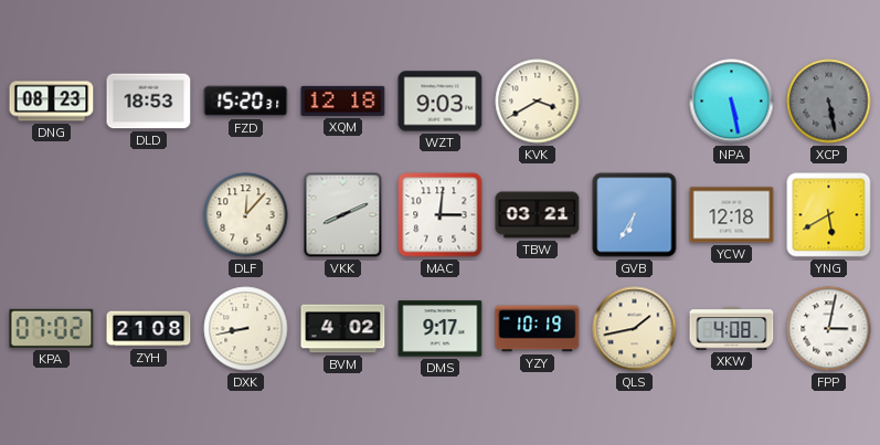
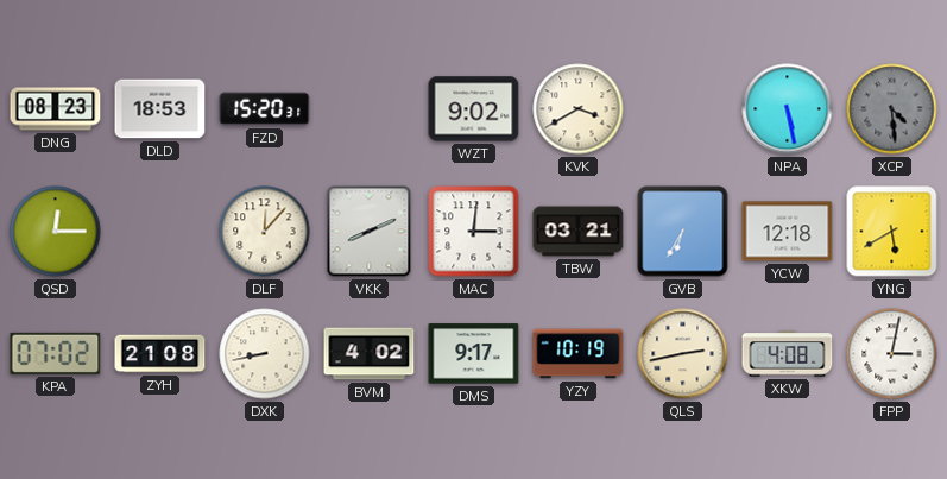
XQM: 12:18 -> none (343, 100)
WZT: 9:03 -> 9:02 (474, 109)
XCP: 5:28 -> 4:29 (892, 109)
QSD: none -> 12:15 (56, 232)
QLS: 1:43 -> 2:43 (683, 354)
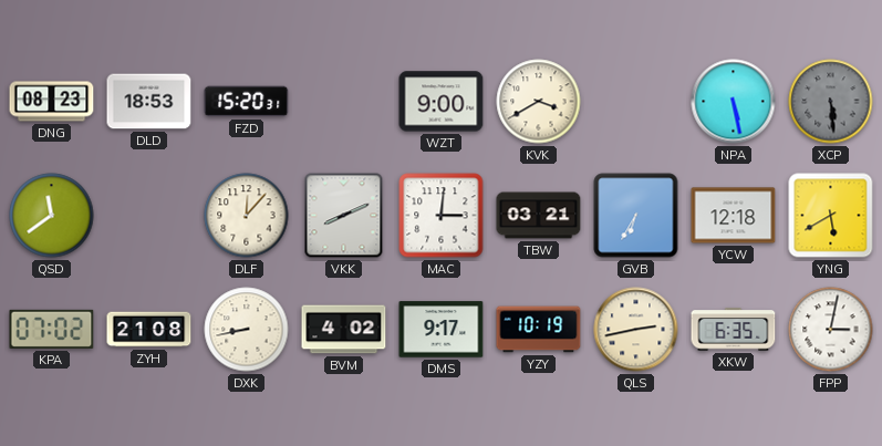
WZT: 9:02 -> 9:00 (442, 102)
XCP: 4:29 -> 5:29 (831, 102)
QSD: 12:15 -> 11:39 (52, 216)
XKW: 4:08 -> 6:35 (734, 330)
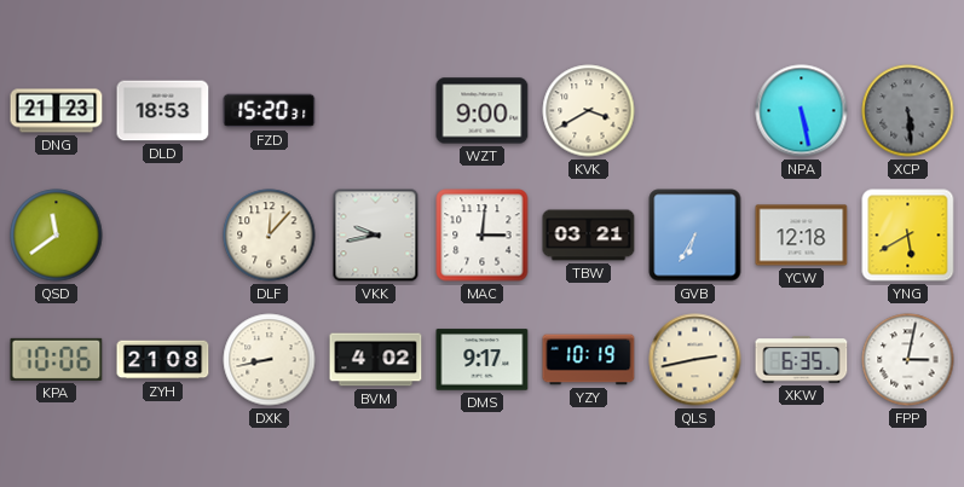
DNG: 08:23 -> 21:23 (57, 111)
VKK: 8:11 -> 9:43 (376, 236)
KPA: 07:02 -> 10:06 (57, 359)
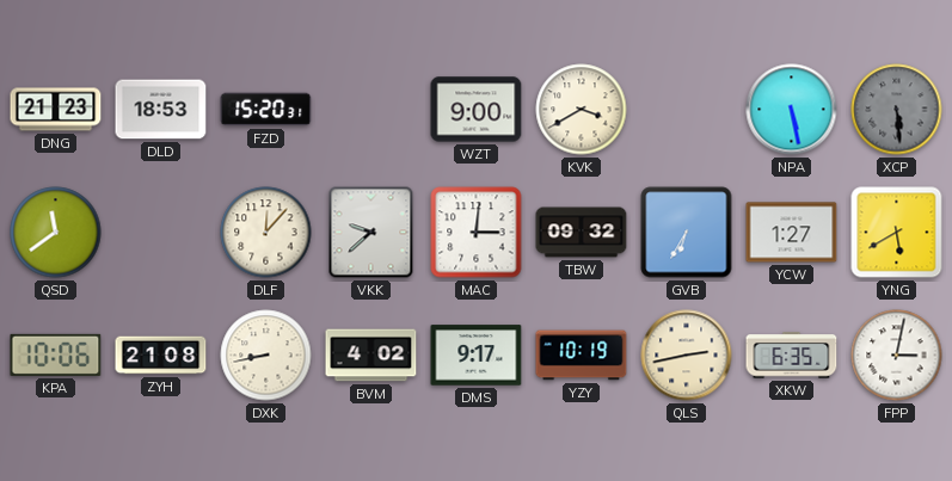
VKK: 9:43 -> 9:38 (371, 233)
TBW: 03:21 -> 09:32 (582, 233)
YCW: 12:18 -> 1:27 (792, 233)
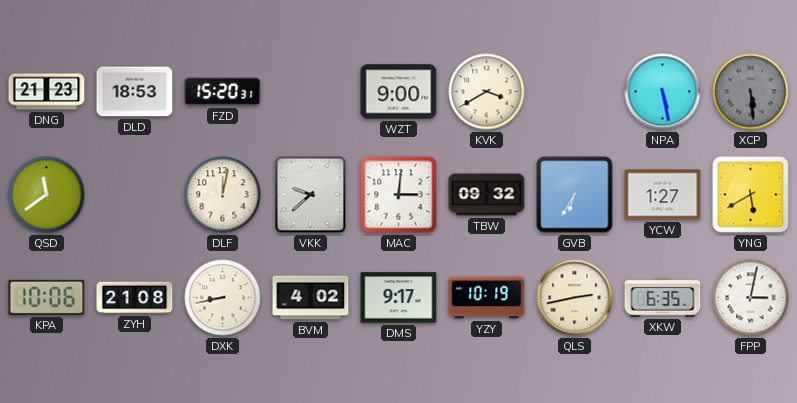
DLF: 12:07 -> 12:02 (223, 195)
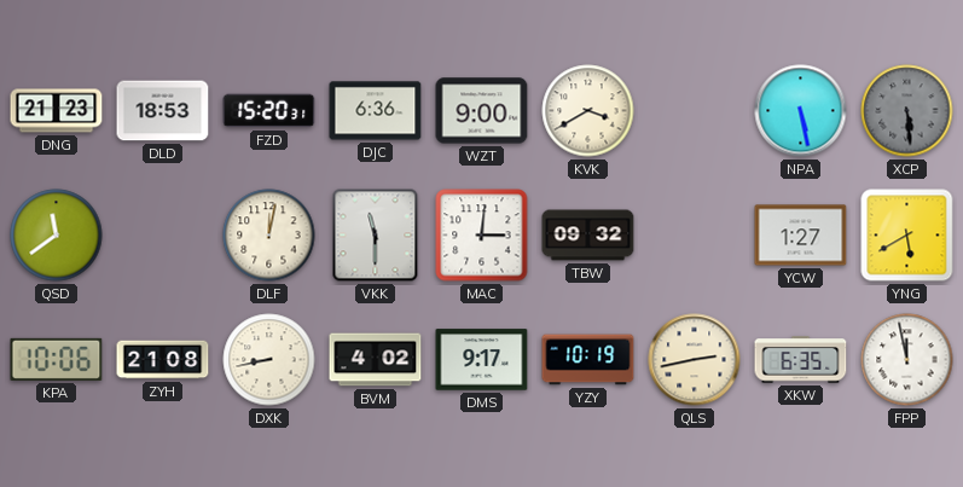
DJC: none -> 6:36 (376, 111)
VKK: 9:38 -> 11:30 (376, 236)
GVB: 6:35 -> none (575, 195)
FPP: 3:02 -> 11:58 (907, 360)
